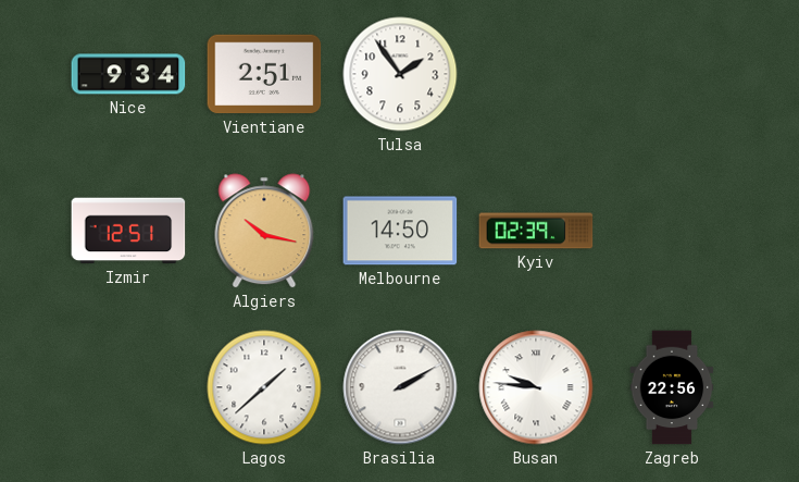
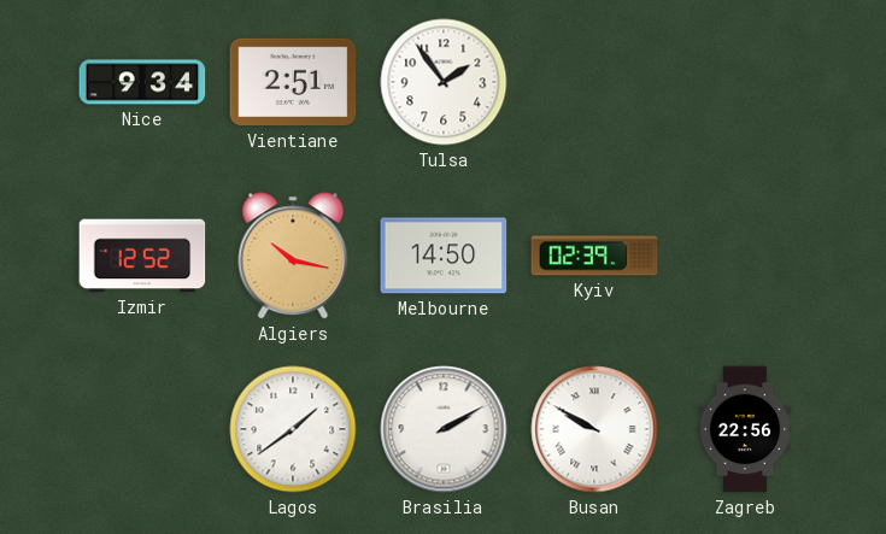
Izmir: 12:51 -> 12:52 (142, 256)
Lagos: 1:38 -> 1:39 (293, 429)
Busan: 9:46 -> 9:50 (594, 429)
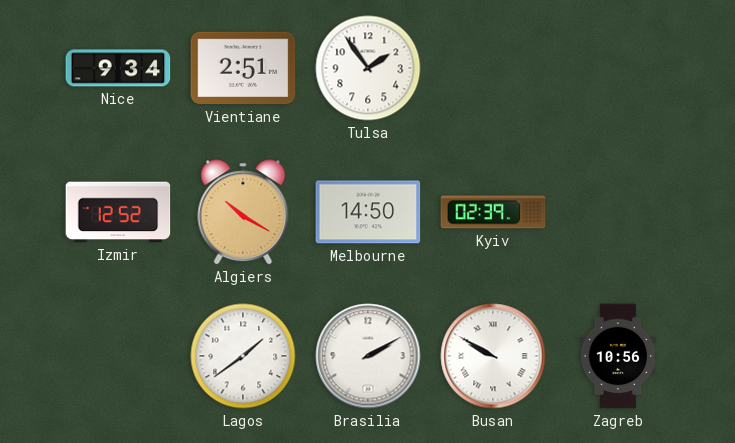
Algiers: 10:17 -> 10:20 (243, 212)
Zagreb: 22:56 -> 10:56 (618, 356)
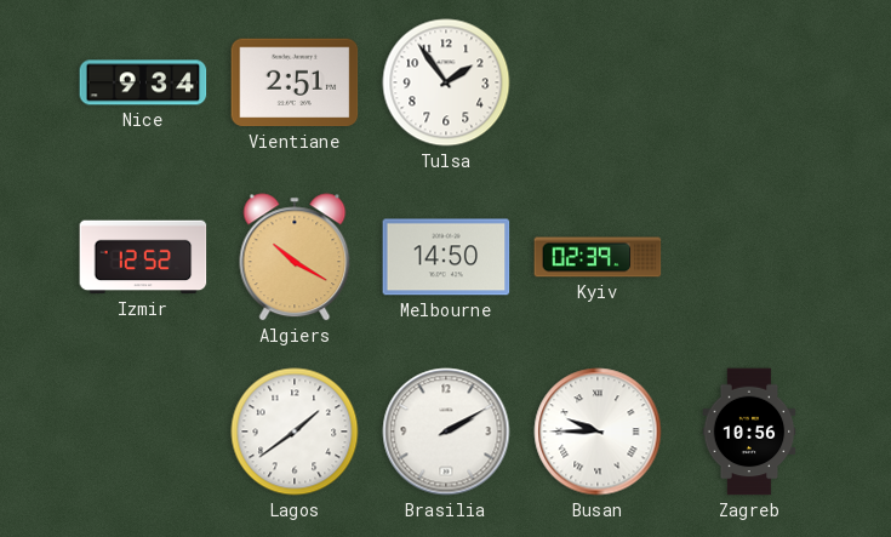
Busan: 9:50 -> 9:45 (598, 432)
